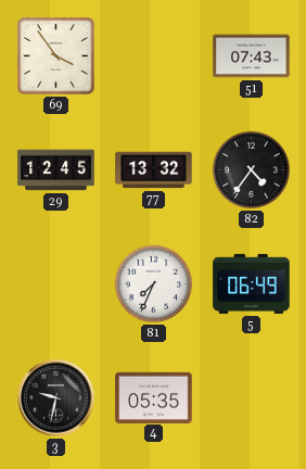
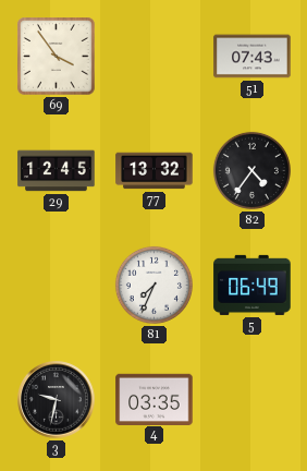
4: 05:35 -> 03:35 (155, 399)
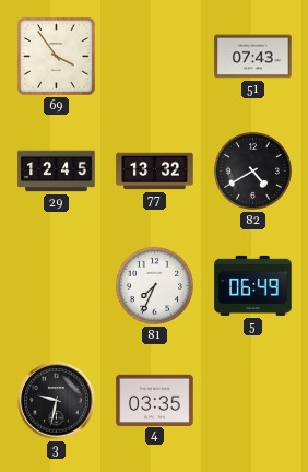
82: 4:36 -> 4:40 (252, 170)
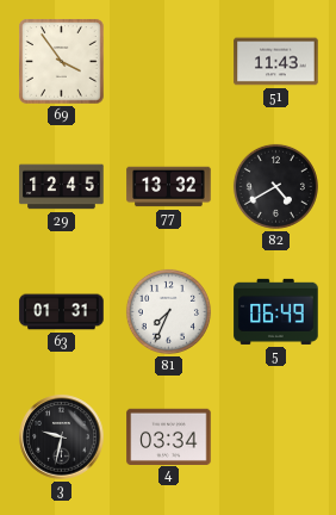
51: 07:43 -> 11:43 (276, 62)
63: none -> 01:31 (62, 312)
4: 03:35 -> 03:34 (169, 436)
